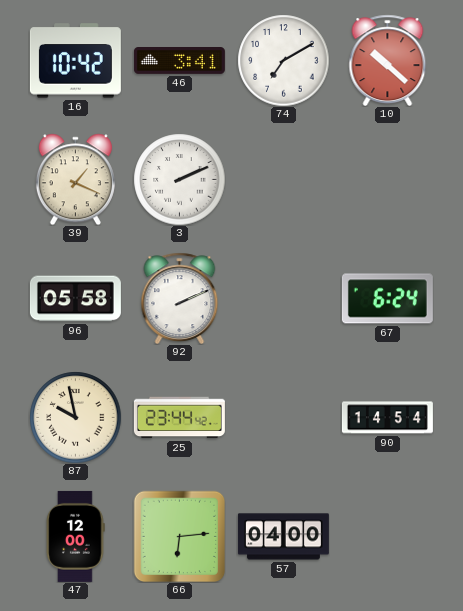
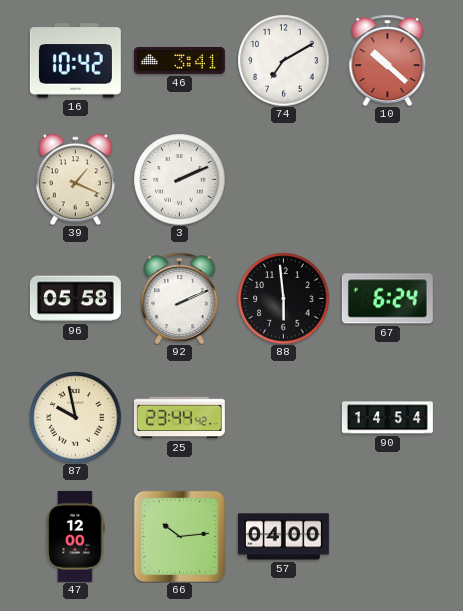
88: none -> 5:59 (283, 298)
66: 6:14 -> 10:14 (179, 536)
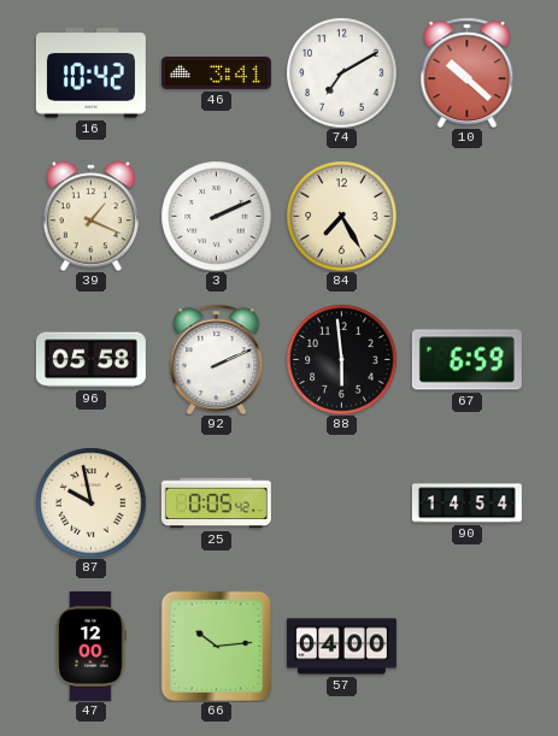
84: none -> 7:25 (341, 216)
67: 6:24 -> 6:59 (466, 360)
25: 23:44 -> 0:05 (216, 504)
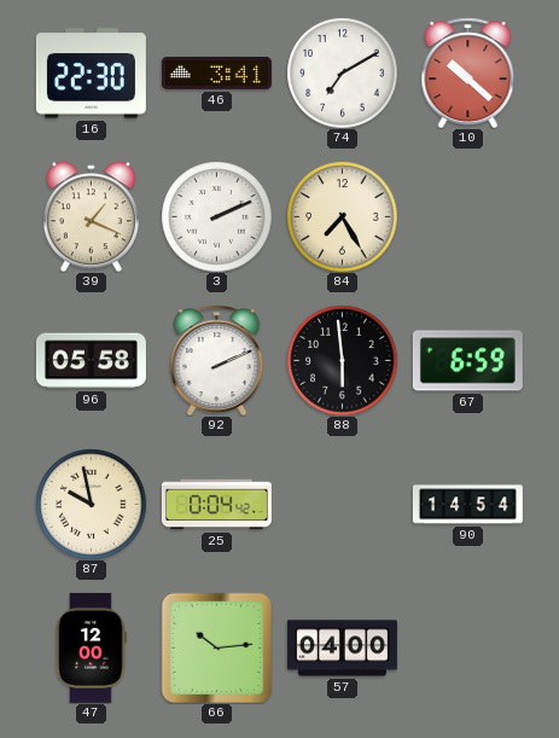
16: 10:42 -> 22:30 (91, 74)
25: 0:05 -> 0:04 (216, 505)
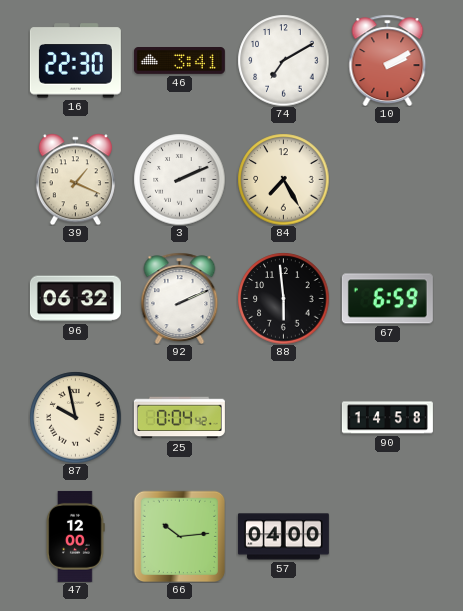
10: 10:22 -> 2:10 (388, 60)
96: 05:58 -> 06:32 (75, 299)
90: 14:54 -> 14:58 (387, 418)
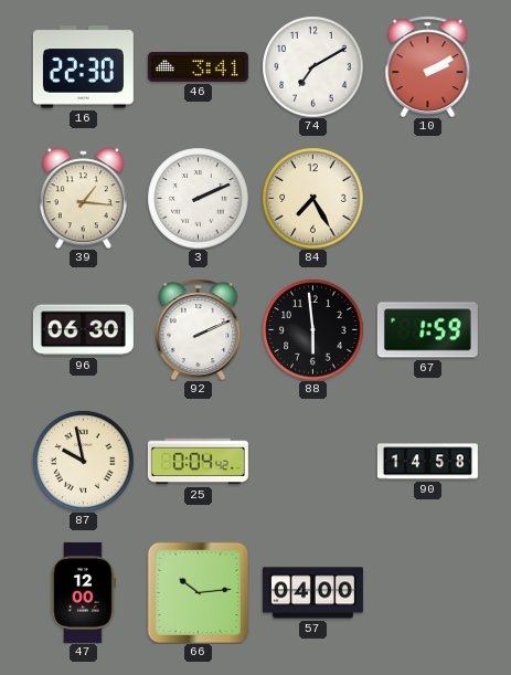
39: 1:19 -> 1:16 (83, 198)
96: 06:32 -> 06:30 (83, 330)
67: 6:59 -> 1:59 (427, 330)
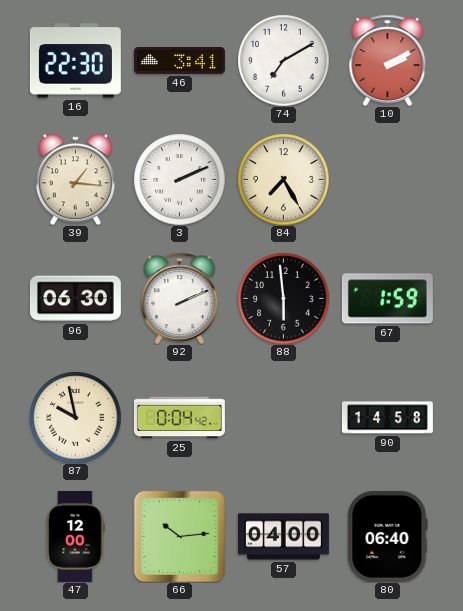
80: none -> 06:40 (388, 536)
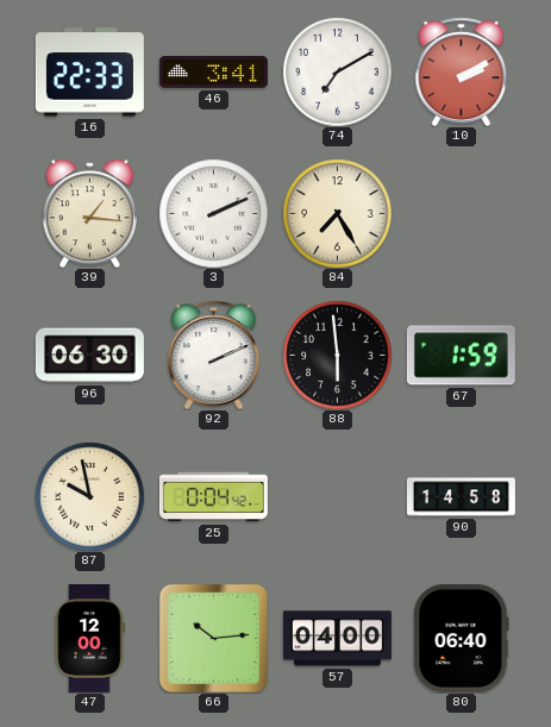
16: 22:30 -> 22:33 (89, 73)
